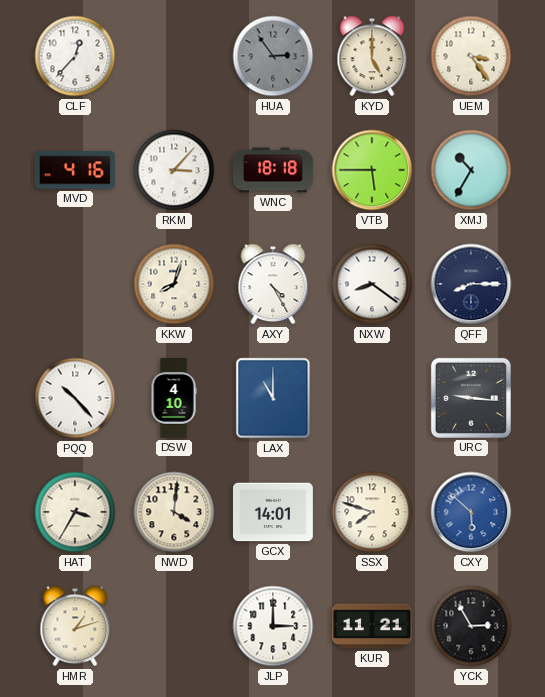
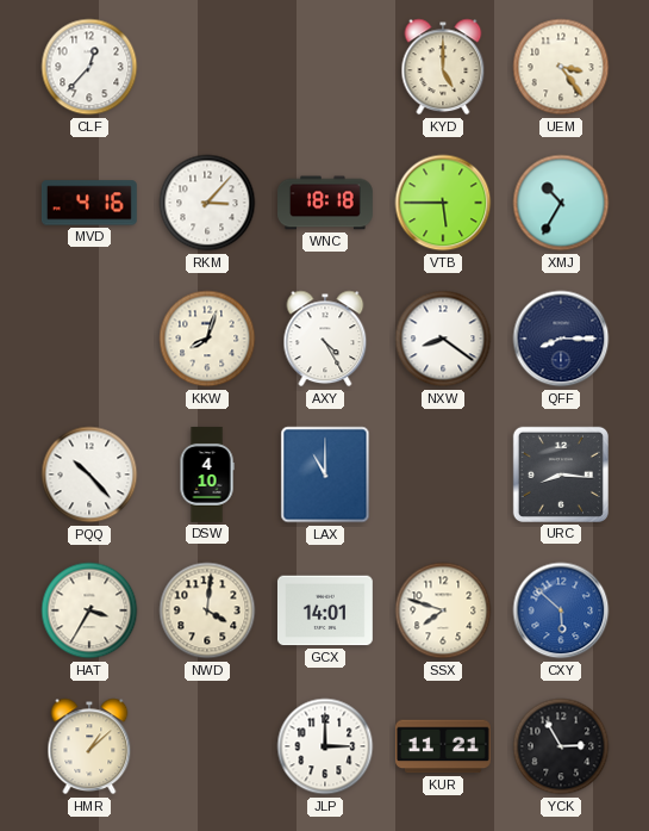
HUA: 2:54 -> none (273, 56)
URC: 9:16 -> 8:16 (561, 475)
HMR: 1:12 -> 1:08 (89, 746)
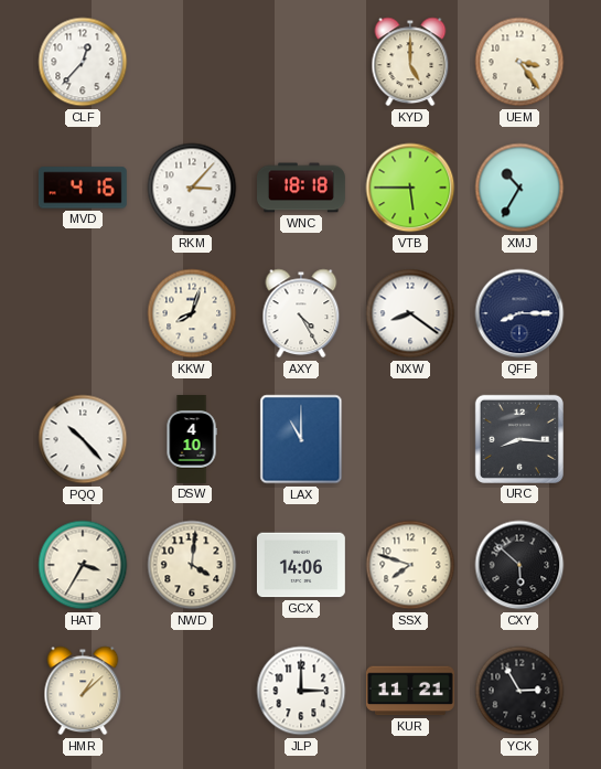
GCX: 14:01 -> 14:06 (301, 565)
CXY dial: blue -> black (519, 565)
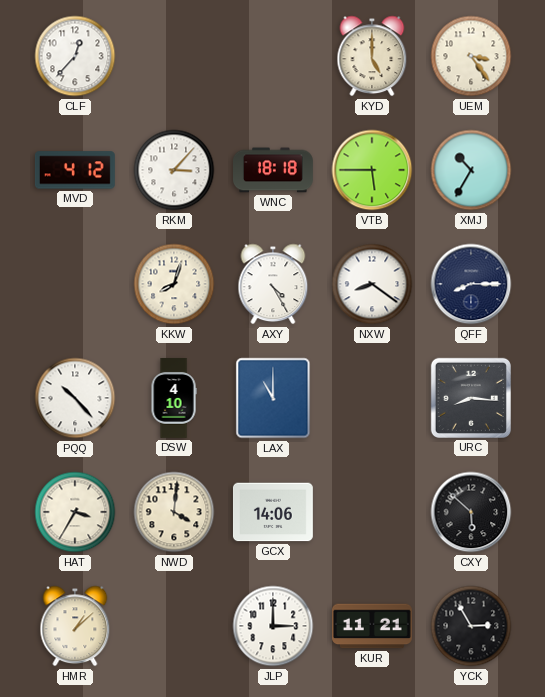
MVD: 4:16 -> 4:12 (75, 170)
SSX: 7:48 -> none (410, 565)
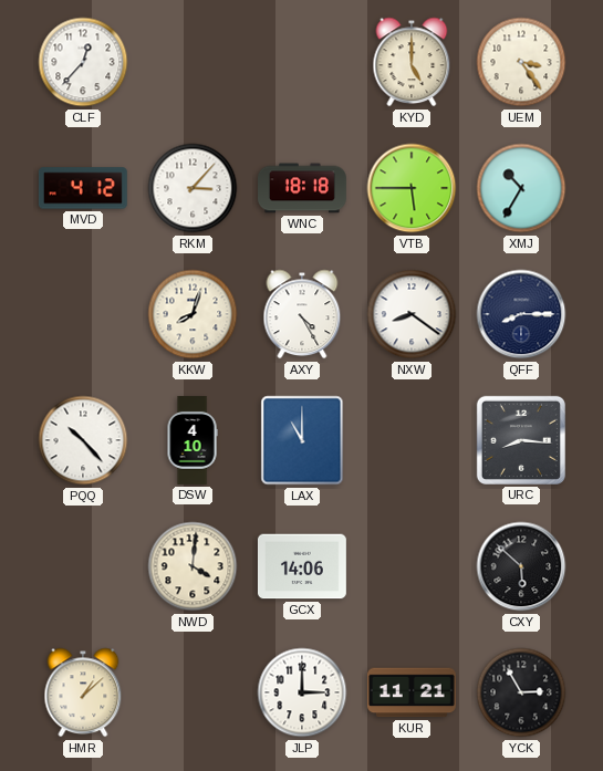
HAT: 3:35 -> none (75, 512)
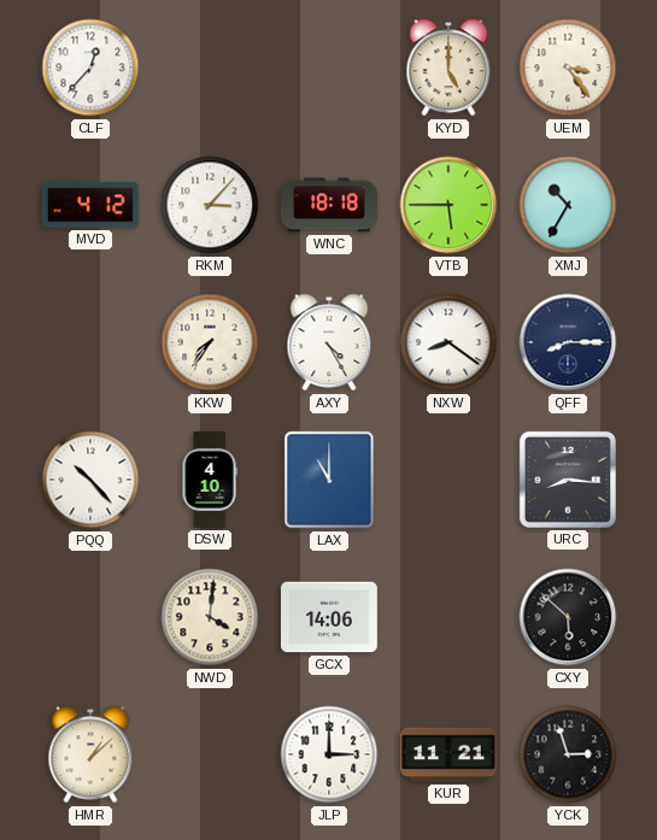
KKW: 8:03 -> 7:36 (210, 342)
YCK: 2:55 -> 2:57 (568, 754)
